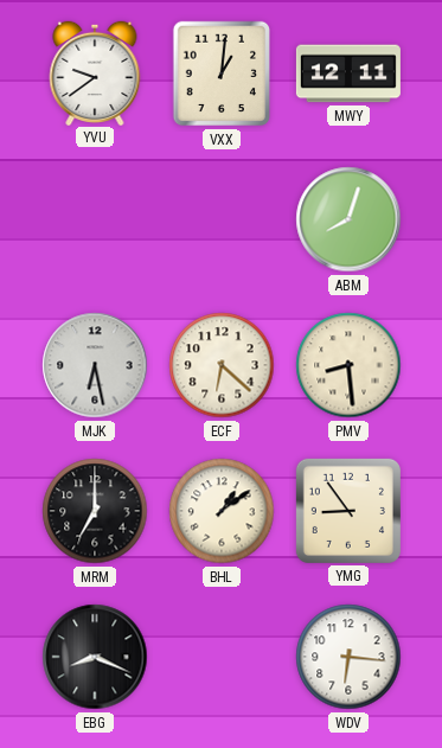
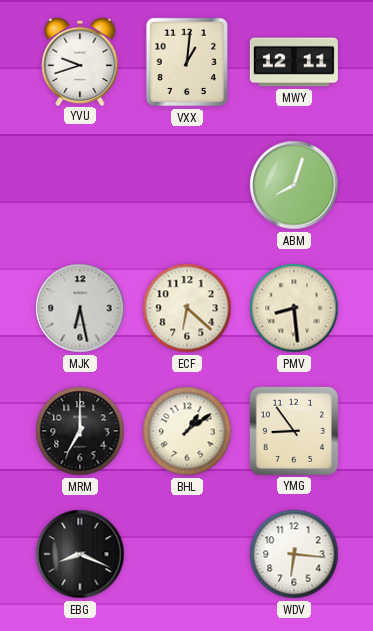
YVU: 9:39 -> 9:42 (80, 61)
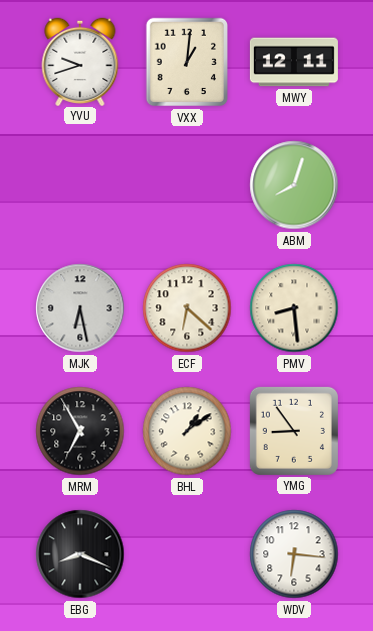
MRM: 7:00 -> 6:55 (80, 431)
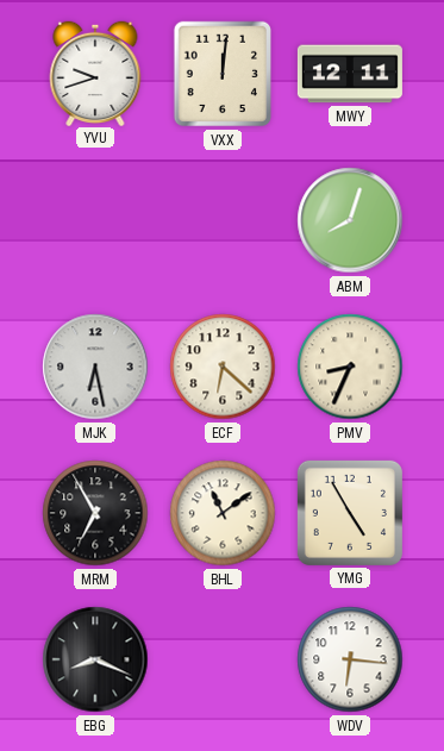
VXX: 1:01 -> 12:01 (221, 74)
PMV: 8:29 -> 8:34 (350, 367)
BHL: 1:09 -> 11:09 (223, 513)
YMG: 8:54 -> 4:55 (350, 513)
